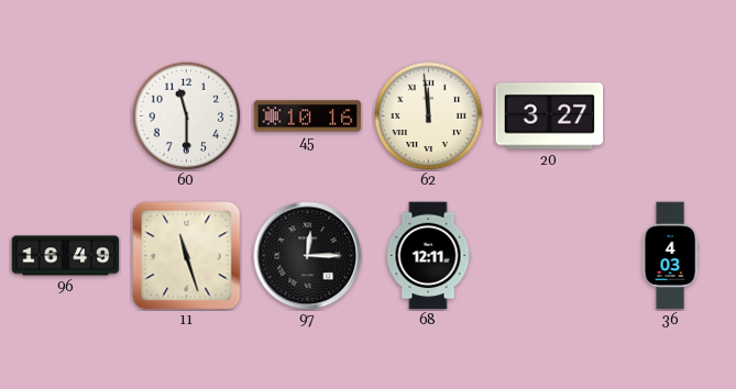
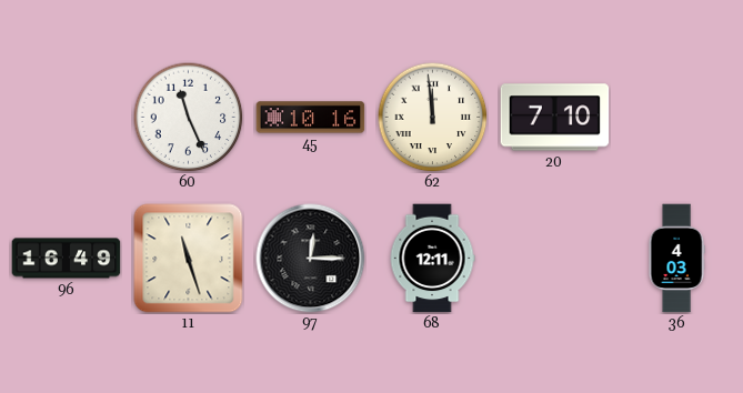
60: 11:30 -> 11:26 (189, 118)
20: 3:27 -> 7:10 (555, 118)
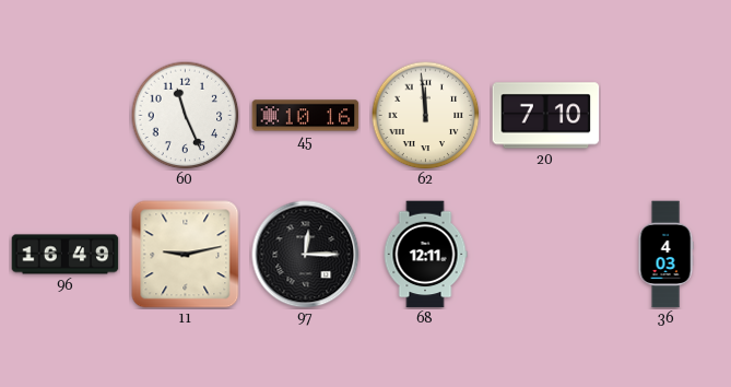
11: 11:27 -> 9:13 (186, 255)
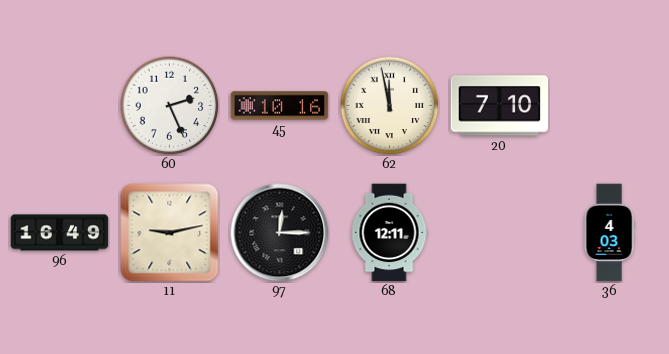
60: 11:26 -> 2:26 (170, 106)
62: 11:59 -> 11:58 (390, 106)
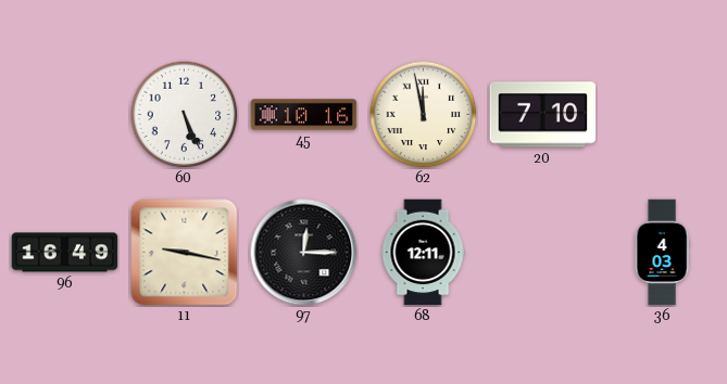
60: 2:26 -> 5:26 (185, 115)
11: 9:13 -> 9:17 (185, 253)
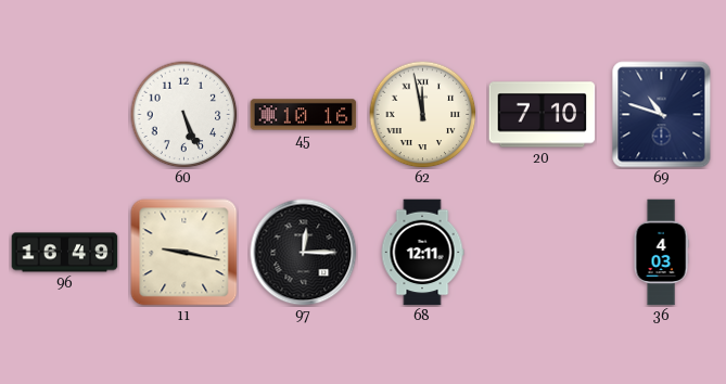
69: none -> 10:48 (662, 115)
